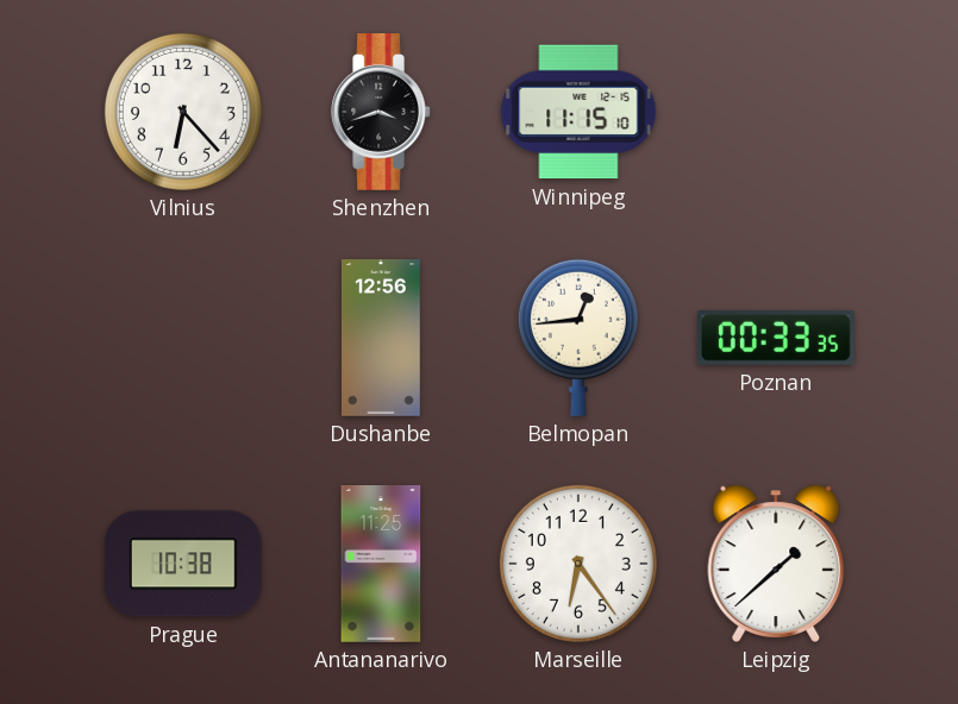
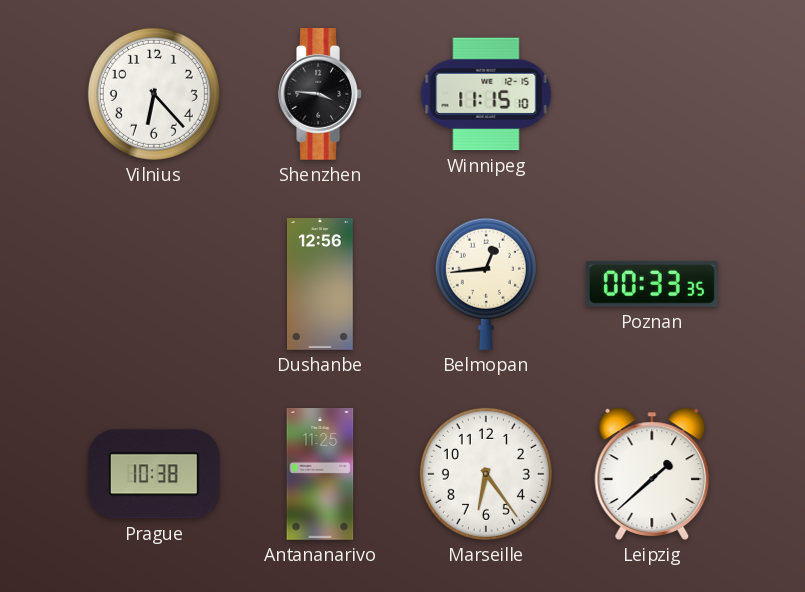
Shenzhen: 3:42 -> 3:46 (320, 95)
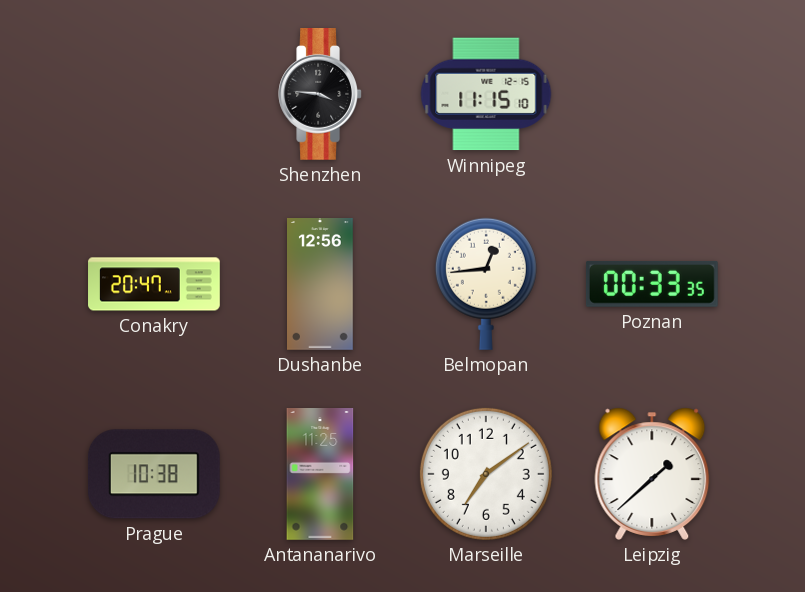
Vilnius: 6:23 -> none (154, 94)
Conakry: none -> 20:47 (154, 284)
Marseille: 6:24 -> 7:09 (486, 474)
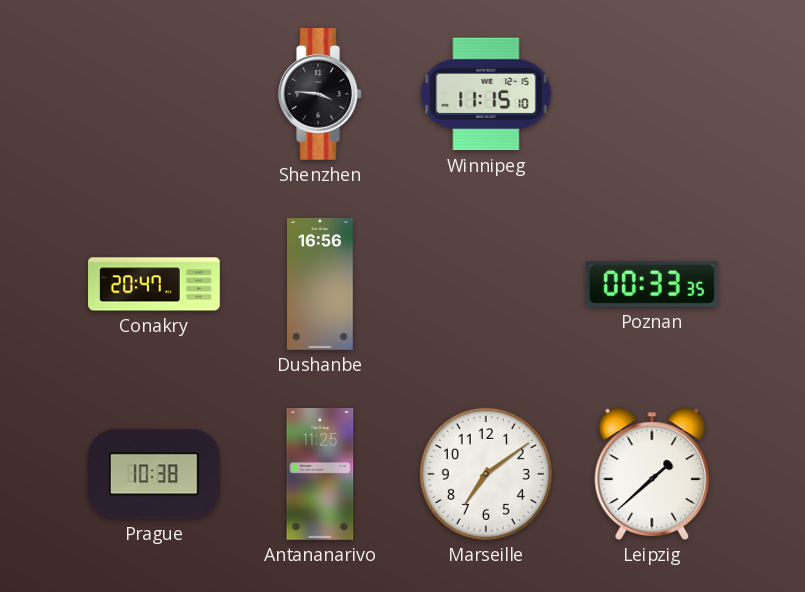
Dushanbe: 12:56 -> 16:56 (321, 285)
Belmopan: 12:44 -> none (486, 284)
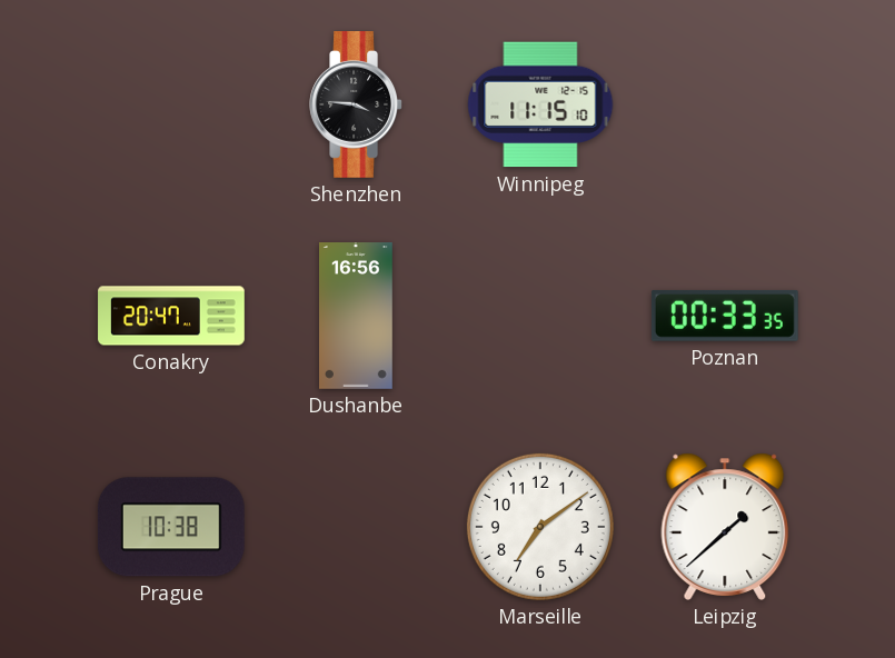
Antananarivo: 11:25 -> none (320, 475)
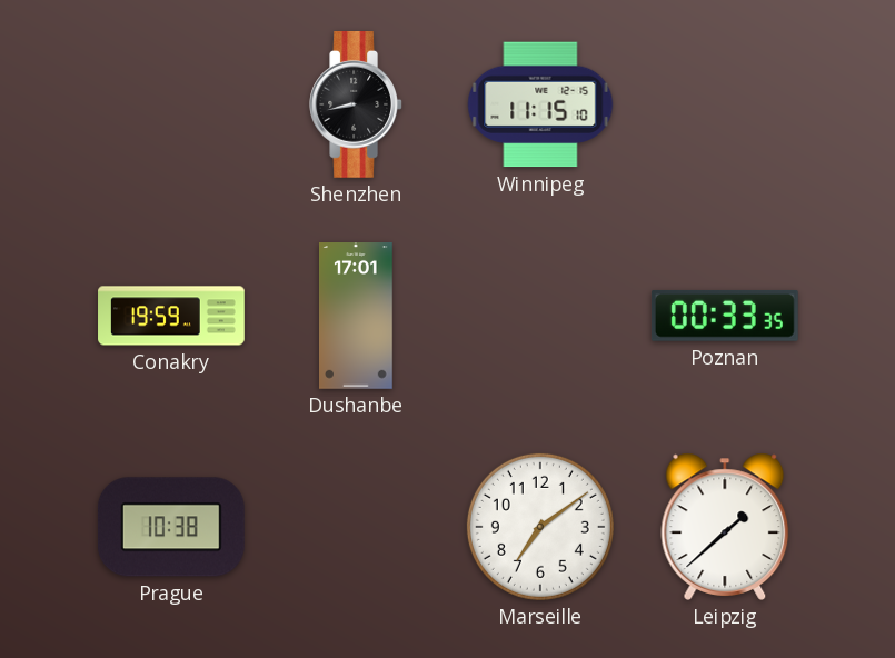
Shenzhen: 3:46 -> 8:43 (356, 106)
Conakry: 20:47 -> 19:59 (171, 316)
Dushanbe: 16:56 -> 17:01 (357, 317)
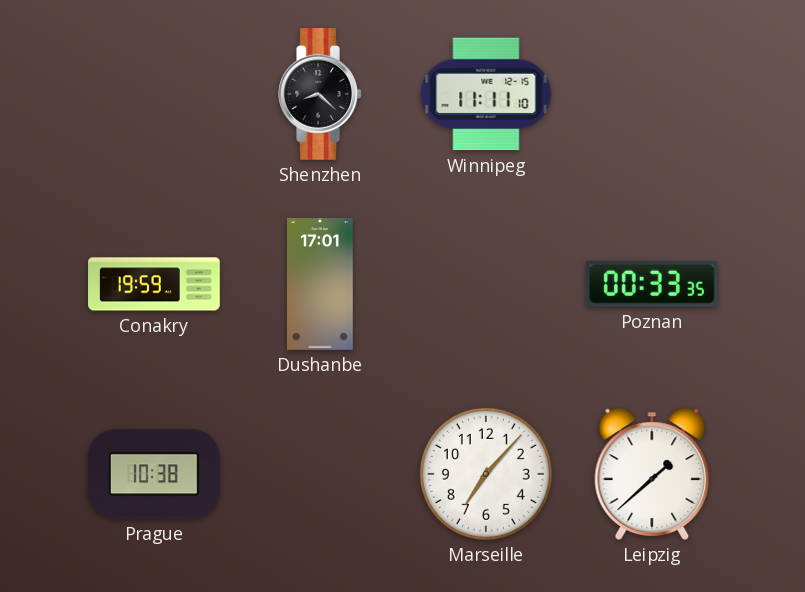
Shenzhen: 8:43 -> 8:22 (320, 95)
Winnipeg: 11:15 -> 11:11 (486, 94)
Marseille: 7:09 -> 7:07 (486, 474)
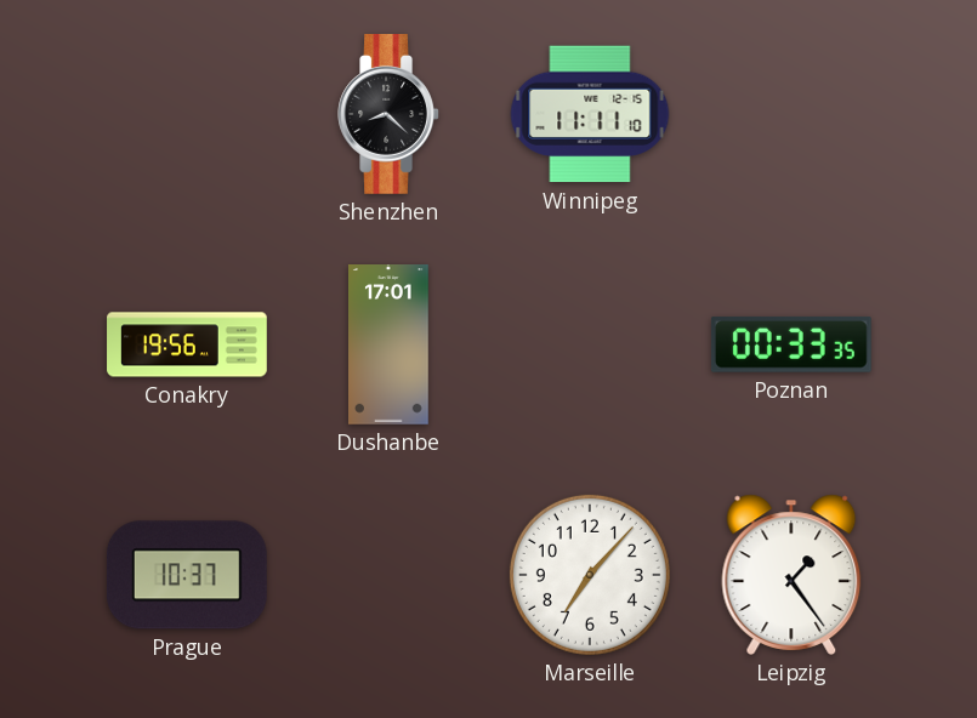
Conakry: 19:59 -> 19:56 (187, 344)
Prague: 10:38 -> 10:37 (187, 575)
Leipzig: 1:38 -> 1:24 (791, 575)
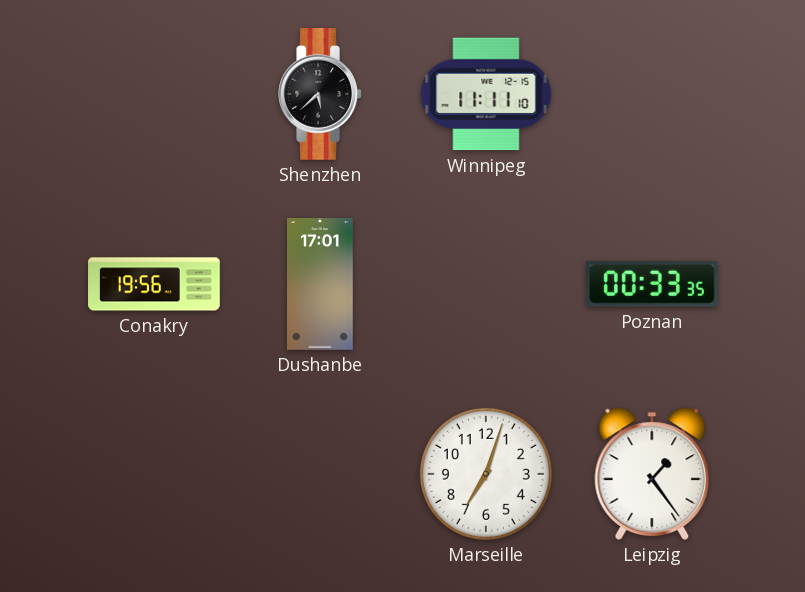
Shenzhen: 8:22 -> 5:38 (320, 95)
Prague: 10:37 -> none (187, 575)
Marseille: 7:07 -> 7:03 (486, 474)
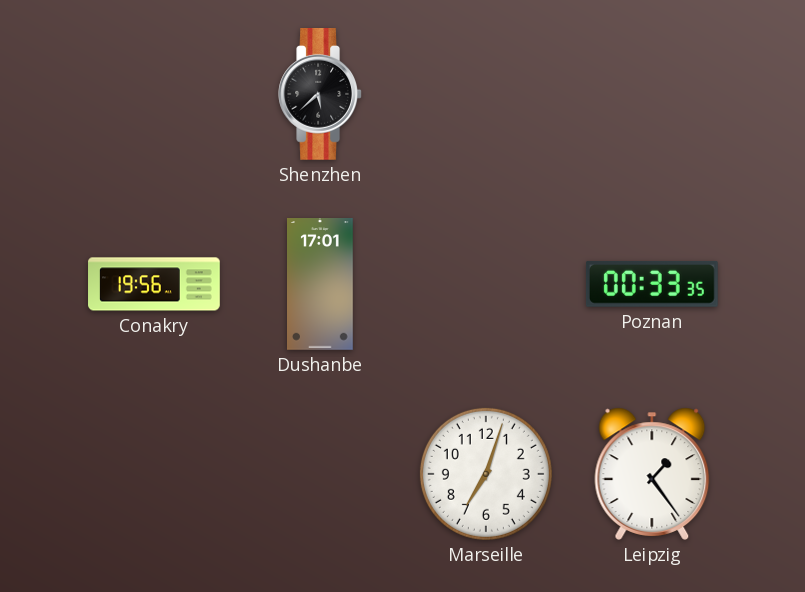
Winnipeg: 11:11 -> none (486, 94)
